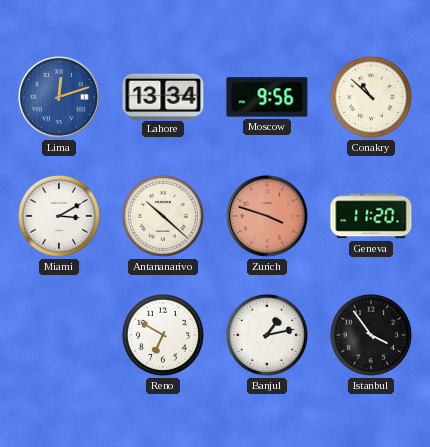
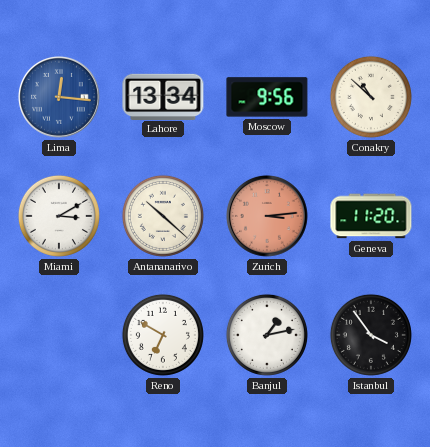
Lima: 12:12 -> 12:16 (59, 97)
Zurich: 3:48 -> 3:14 (267, 216)
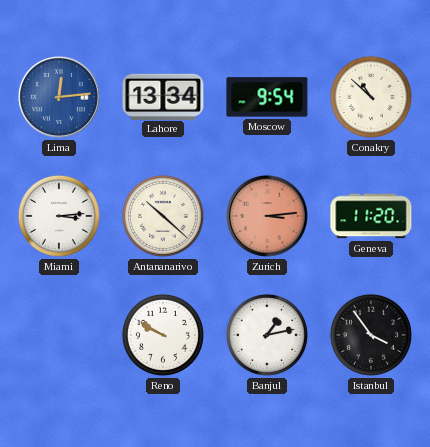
Lima: 12:16 -> 12:14 (59, 97)
Moscow: 9:56 -> 9:54 (267, 97)
Miami: 3:10 -> 3:14 (59, 216)
Reno: 6:50 -> 9:50 (163, 335)
